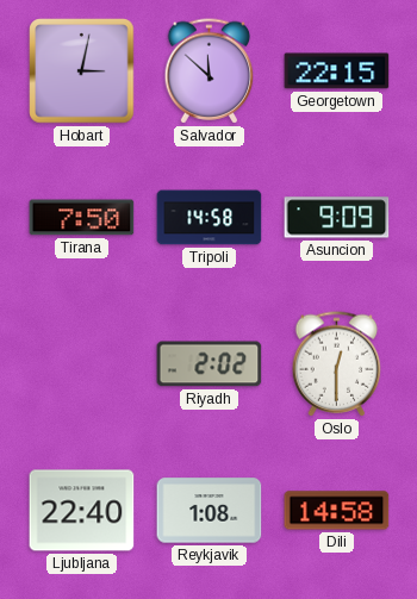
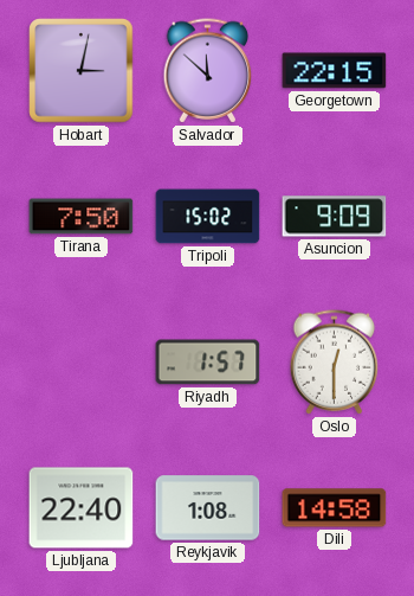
Tripoli: 14:58 -> 15:02 (208, 217)
Riyadh: 2:02 -> 1:57 (208, 363)
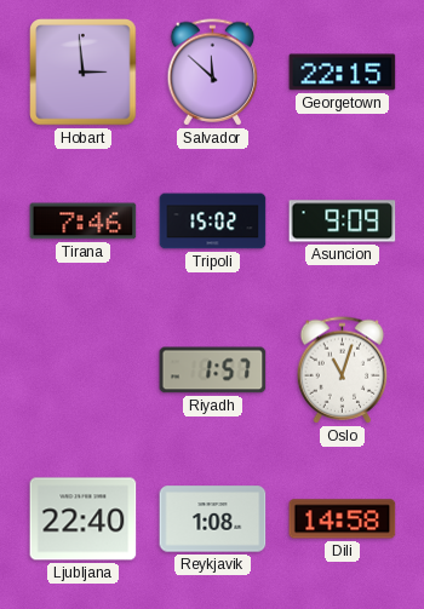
Hobart: 3:02 -> 2:59 (84, 73)
Tirana: 7:50 -> 7:46 (84, 222)
Oslo: 12:30 -> 11:03 (343, 370)
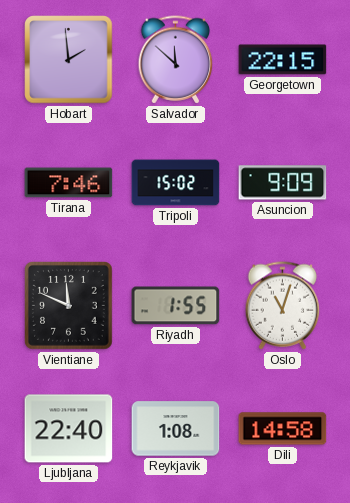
Hobart: 2:59 -> 1:59 (69, 60)
Vientiane: none -> 11:49 (69, 306)
Riyadh: 1:57 -> 1:55 (176, 306)
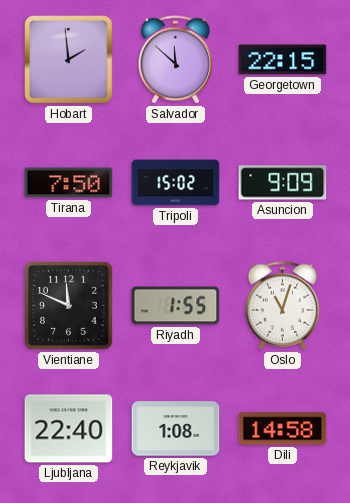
Tirana: 7:46 -> 7:50 (69, 183)
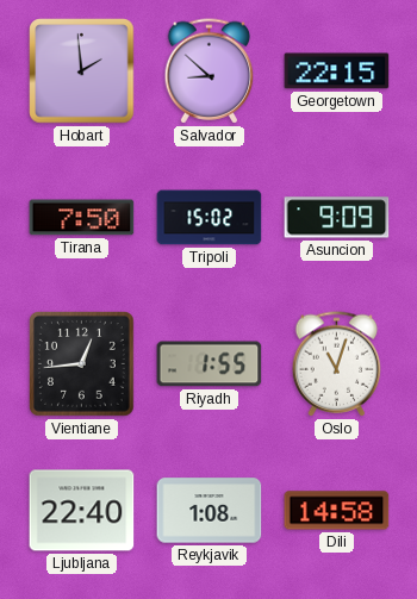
Salvador: 11:52 -> 8:52 (210, 71)
Vientiane: 11:49 -> 12:44 (82, 364)
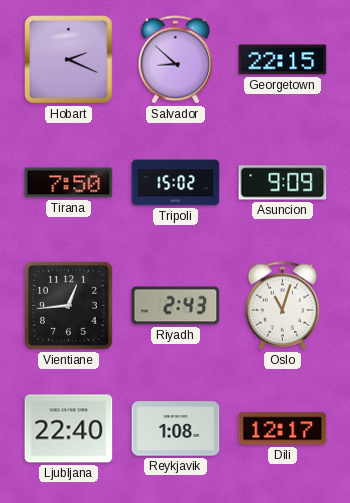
Hobart: 1:59 -> 2:19 (69, 60)
Riyadh: 1:55 -> 2:43 (176, 306)
Dili: 14:58 -> 12:17 (283, 429)
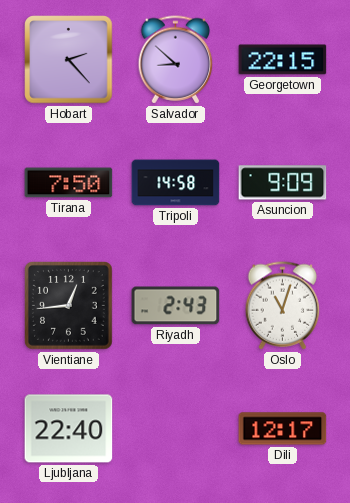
Hobart: 2:19 -> 2:23 (69, 60)
Tripoli: 15:02 -> 14:58 (176, 183)
Reykjavik: 1:08 -> none (176, 429)
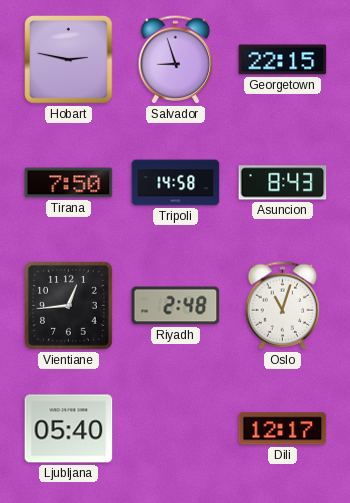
Hobart: 2:23 -> 2:47 (69, 60)
Salvador: 8:52 -> 8:57 (176, 60)
Asuncion: 9:09 -> 8:43 (283, 183)
Riyadh: 2:43 -> 2:48 (176, 306)
Ljubljana: 22:40 -> 05:40 (69, 429)
